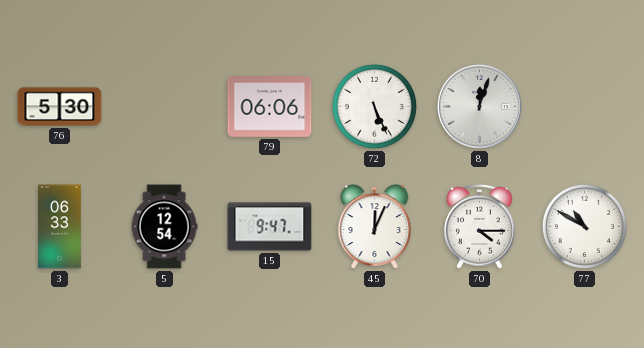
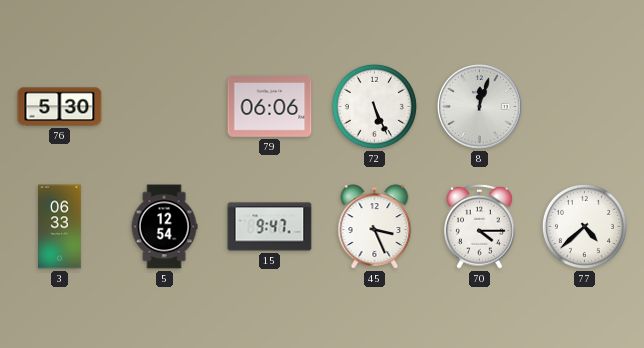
45: 12:04 -> 3:26 (375, 227)
77: 10:50 -> 4:38 (584, 226)
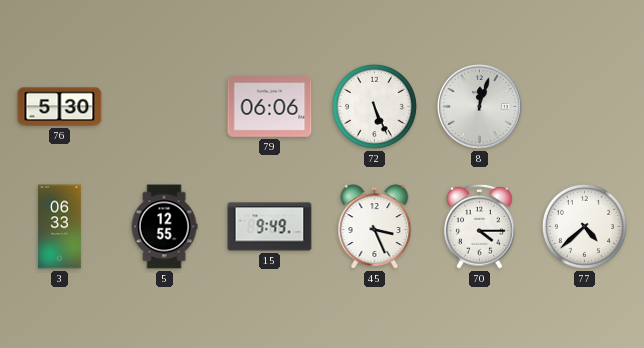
5: 12:54 -> 12:55 (164, 227)
15: 9:47 -> 9:49 (270, 227)
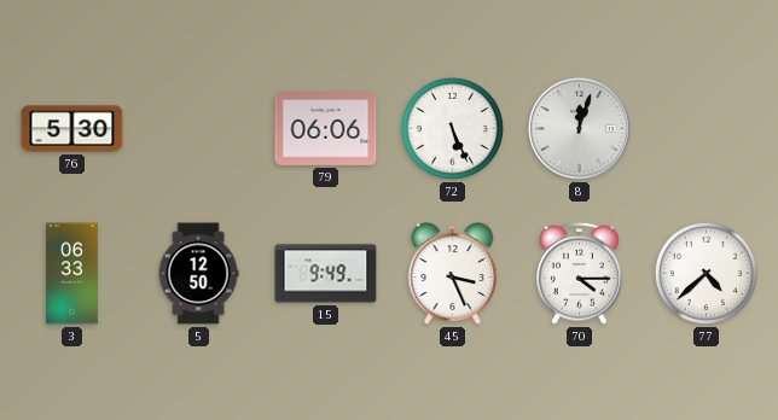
5: 12:55 -> 12:50 (198, 274)
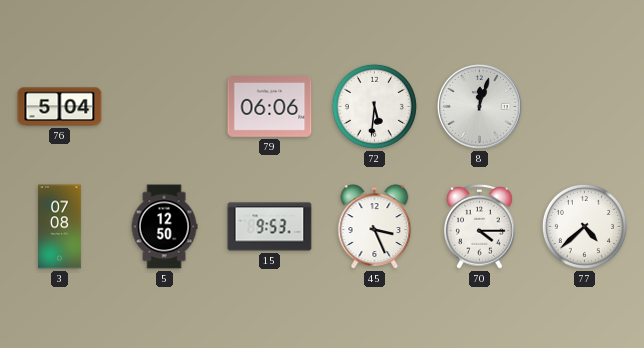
76: 5:30 -> 5:04 (60, 107)
72: 5:26 -> 5:31 (374, 106)
3: 06:33 -> 07:08 (60, 227)
15: 9:49 -> 9:53 (270, 227)
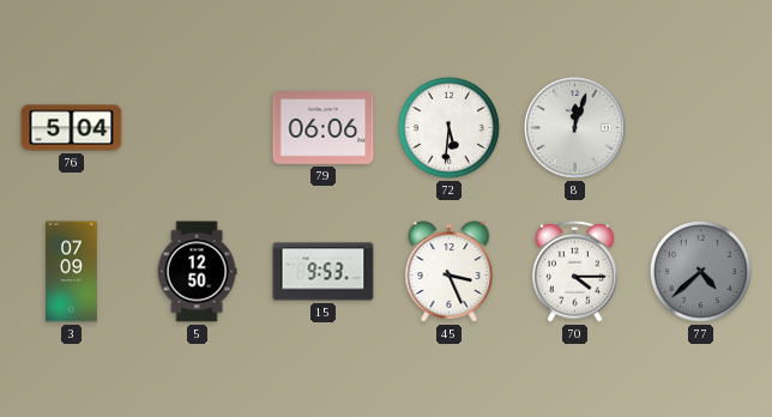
3: 07:08 -> 07:09 (72, 272)
77 dial: white -> grey (700, 271)
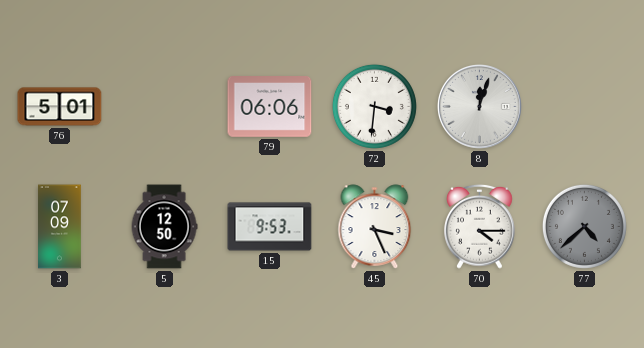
76: 5:04 -> 5:01 (60, 107)
72: 5:31 -> 3:31 (374, 106)
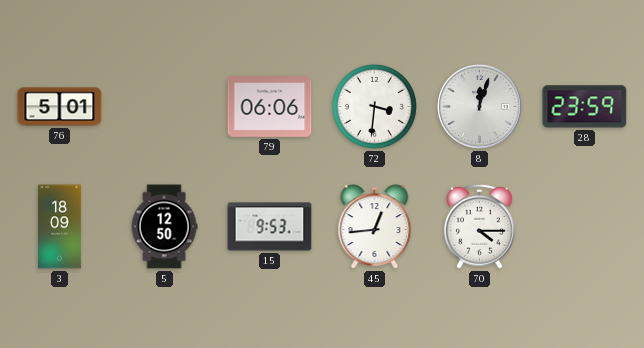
28: none -> 23:59 (585, 107)
3: 07:09 -> 18:09 (60, 227)
45: 3:26 -> 12:44 (375, 227)
77: 4:38 -> none (584, 226)
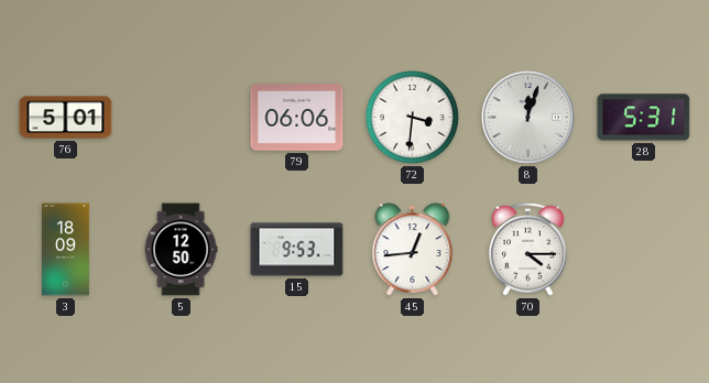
28: 23:59 -> 5:31 (644, 118)
